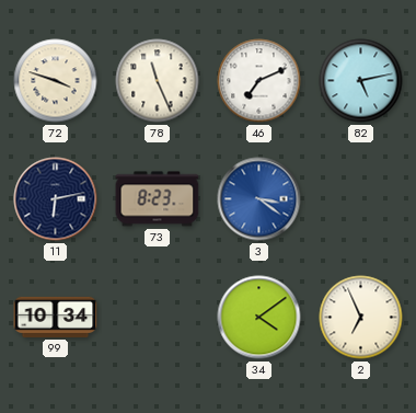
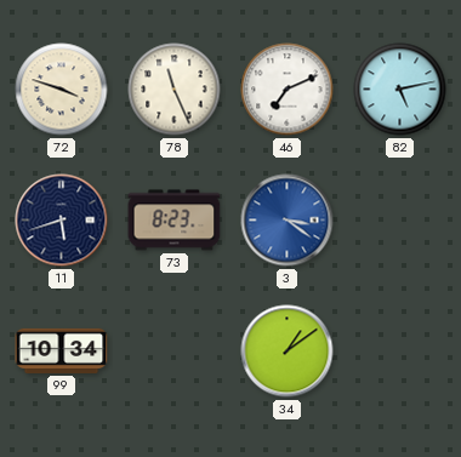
11: 6:13 -> 5:42 (62, 221)
34: 4:09 -> 1:09 (288, 352)
2: 6:56 -> none (361, 318)
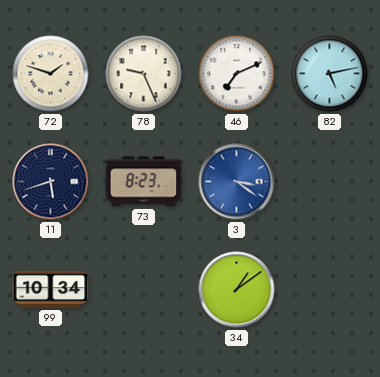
72: 3:48 -> 1:48 (51, 74)
78: 11:26 -> 9:26 (144, 74)
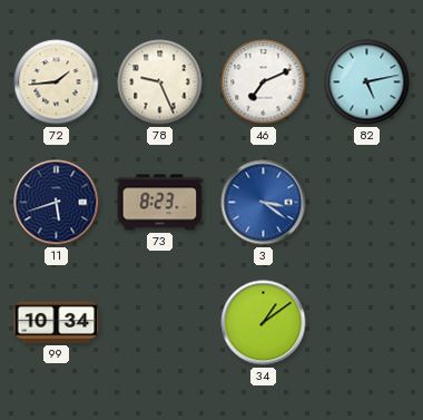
72: 1:48 -> 1:44 (57, 82)
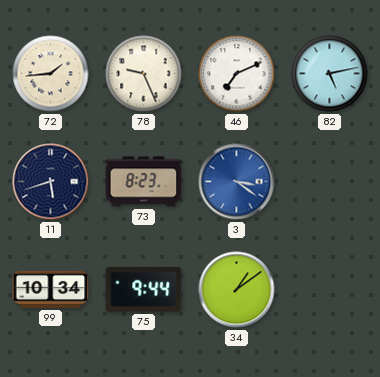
75: none -> 9:44 (144, 289)
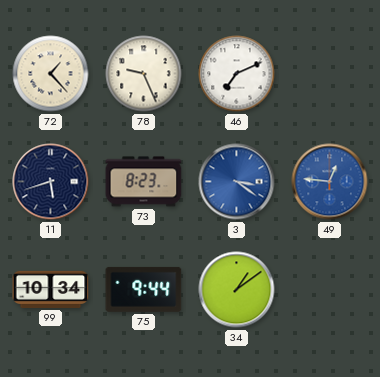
72: 1:44 -> 1:23 (51, 74)
82: 5:13 -> none (330, 74)
49: none -> 12:46 (330, 182)
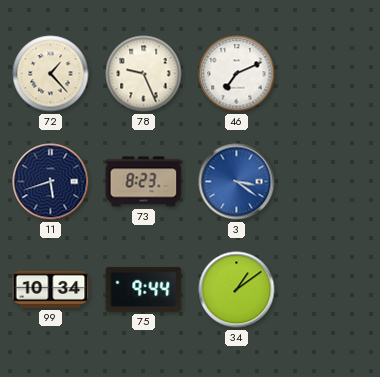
49: 12:46 -> none (330, 182)
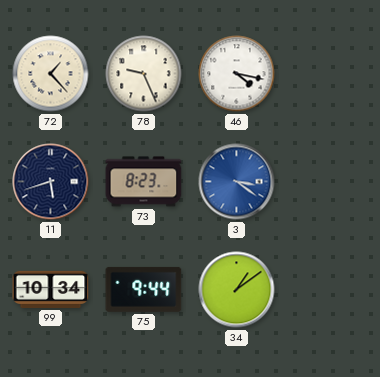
46: 7:11 -> 4:17 (237, 74)
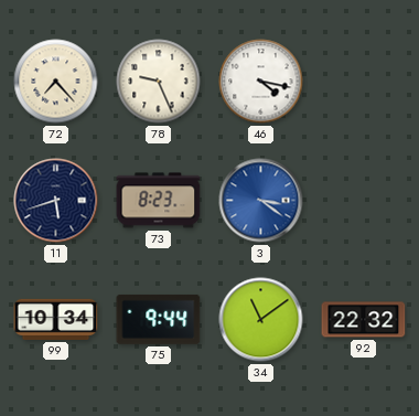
72: 1:23 -> 7:23 (56, 82)
34: 1:09 -> 11:09 (261, 320)
92: none -> 22:32 (364, 320)
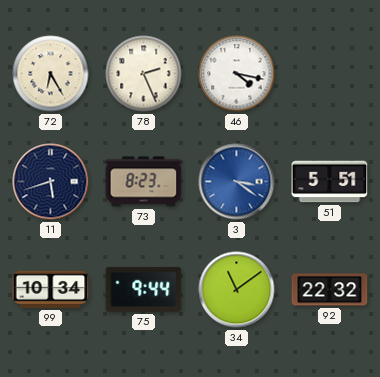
72: 7:23 -> 6:25 (51, 74)
78: 9:26 -> 2:26 (144, 74)
51: none -> 5:51 (330, 182)
